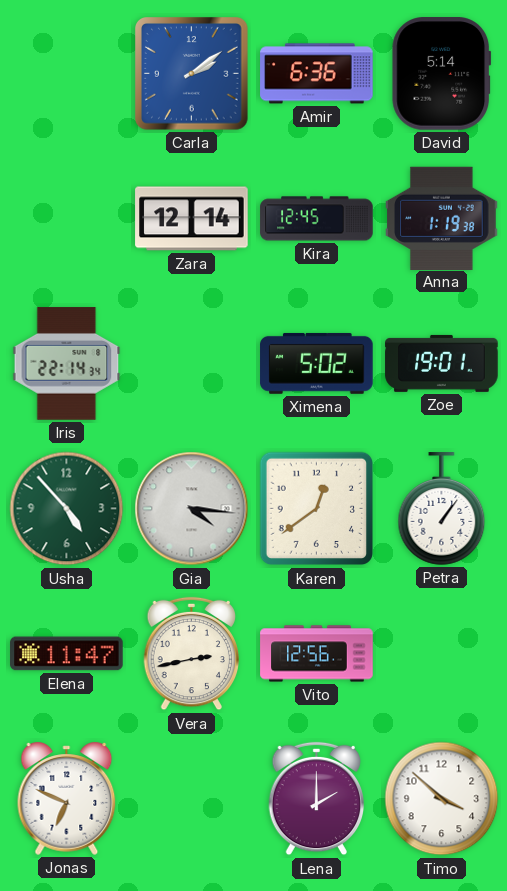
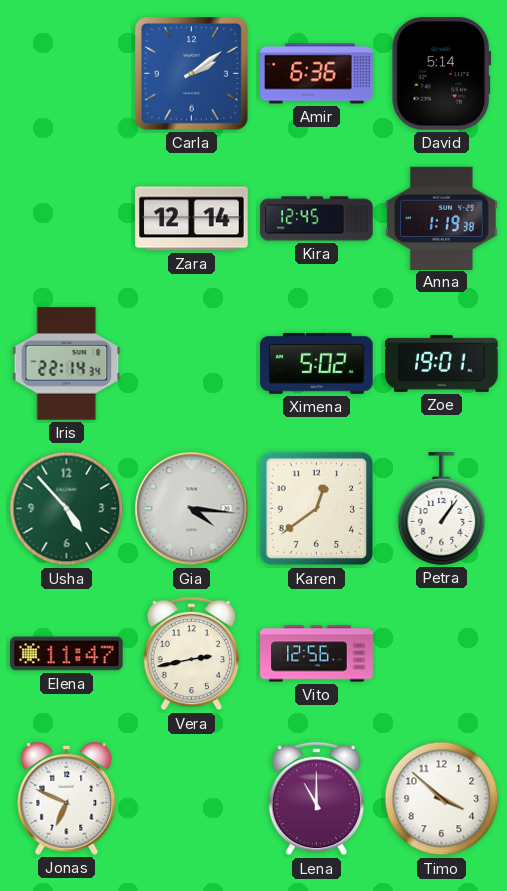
Lena: 2:00 -> 11:00 (317, 799)
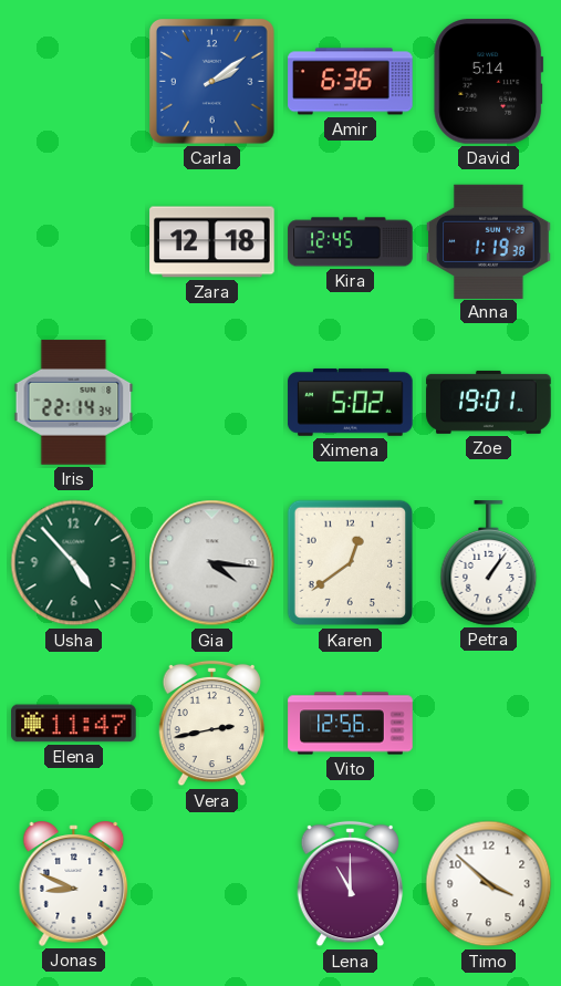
Zara: 12:14 -> 12:18 (212, 242)
Jonas: 6:49 -> 8:49 (74, 883)
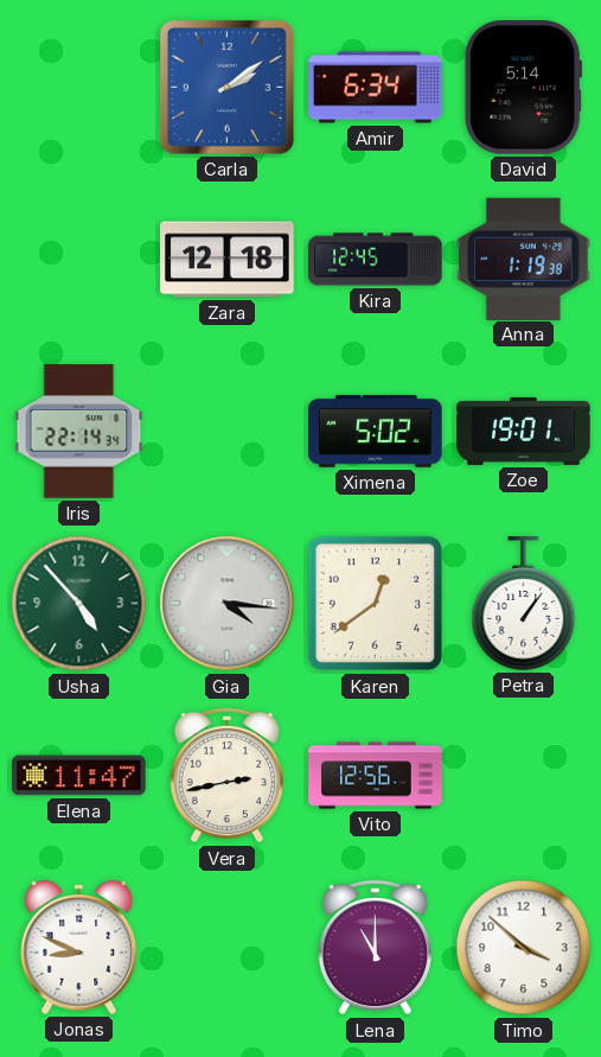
Amir: 6:36 -> 6:34 (376, 88)
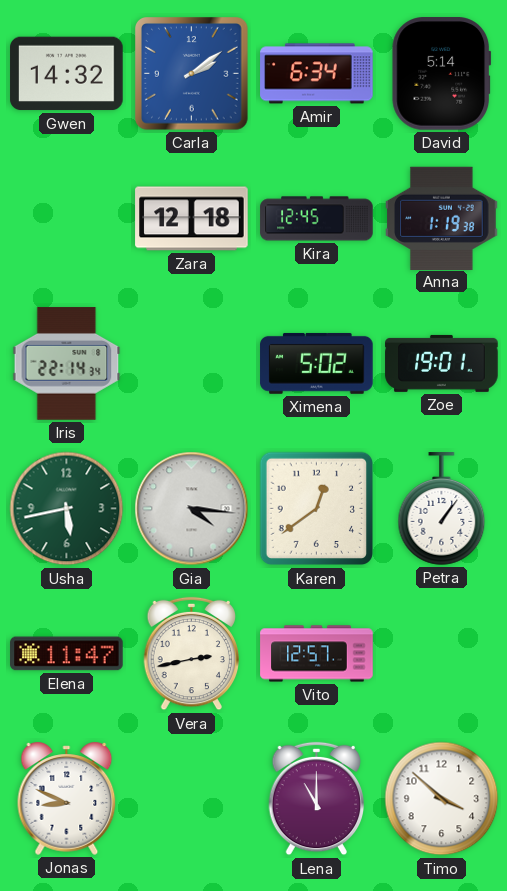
Gwen: none -> 14:32 (67, 74)
Usha: 4:53 -> 5:43 (67, 509)
Vito: 12:56 -> 12:57 (317, 654)
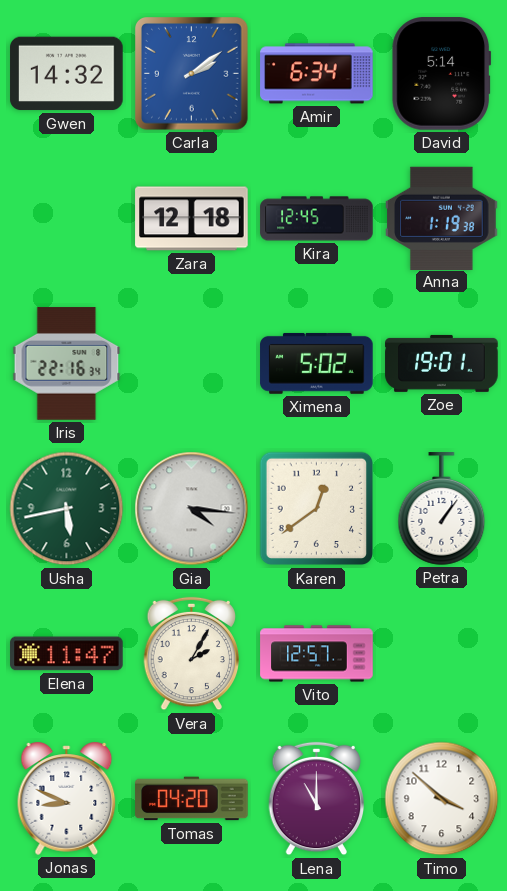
Iris: 22:14 -> 22:16 (67, 364)
Vera: 2:43 -> 2:05 (192, 654)
Tomas: none -> 04:20 (192, 799)
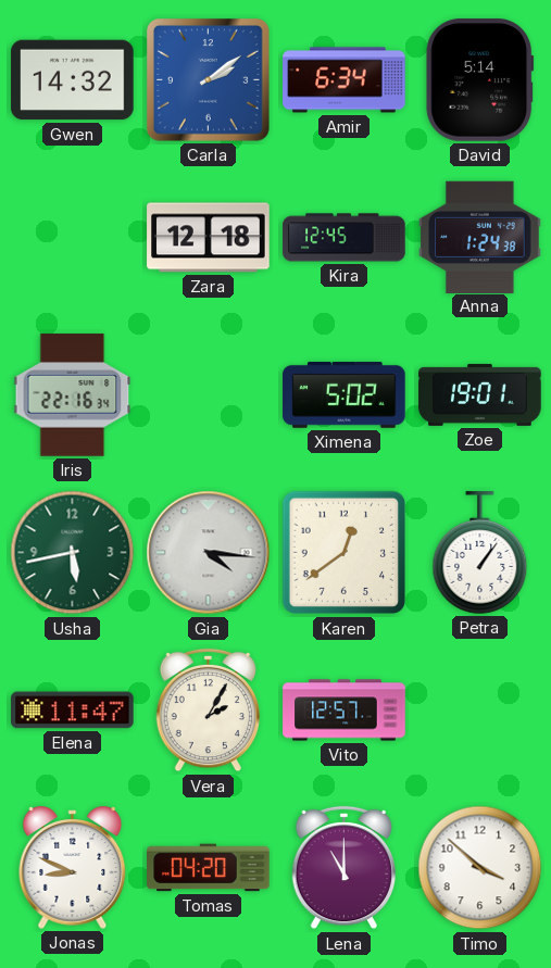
Anna: 1:19 -> 1:24 (480, 237)
